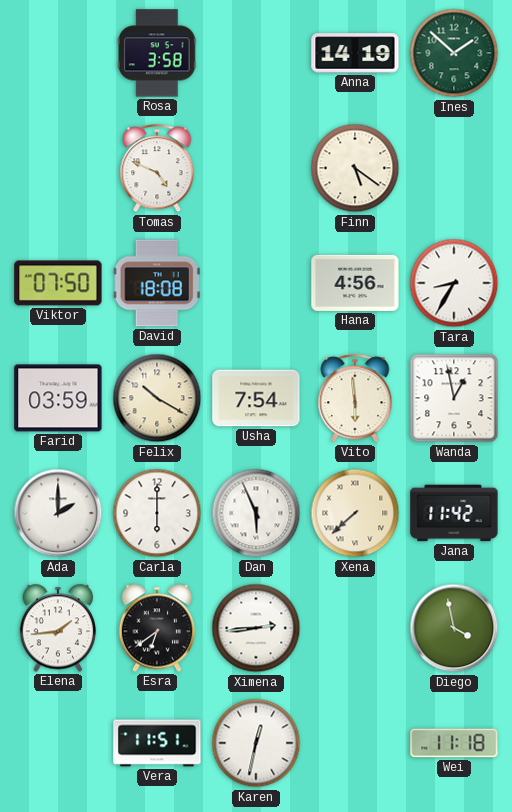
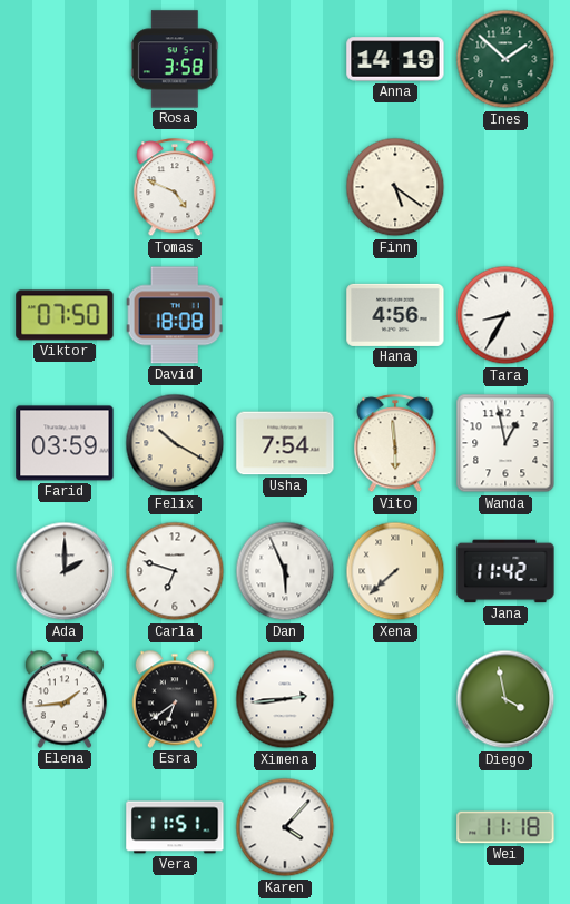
Carla: 6:00 -> 6:48 (175, 571)
Karen: 12:32 -> 4:07 (285, 827)
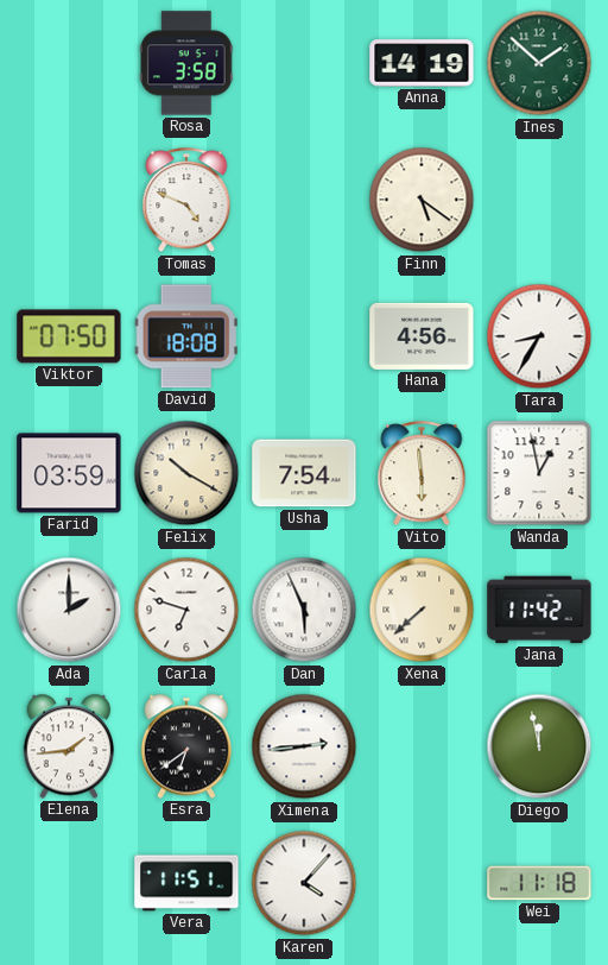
Diego: 3:58 -> 11:58 (539, 746)
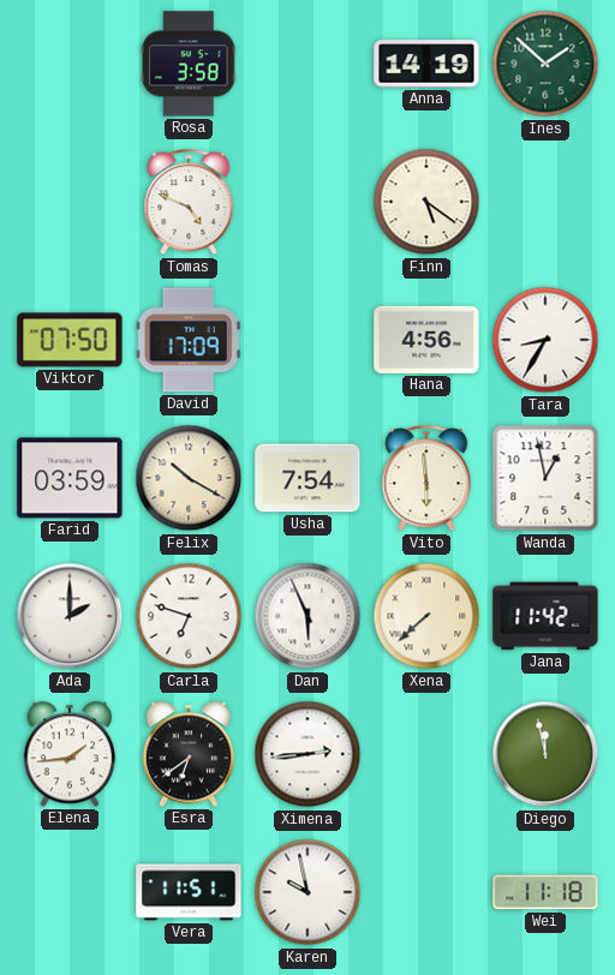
David: 18:08 -> 17:09 (189, 340)
Karen: 4:07 -> 9:58 (307, 892)
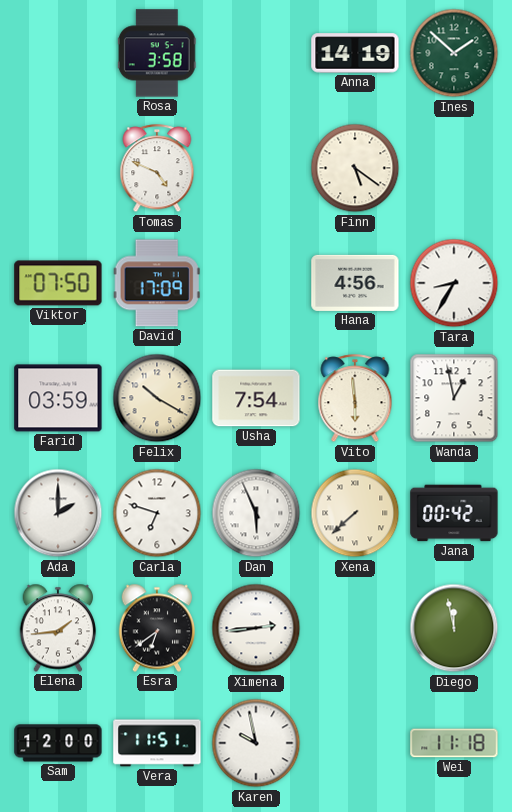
Jana: 11:42 -> 00:42 (454, 513)
Sam: none -> 12:00 (58, 743)
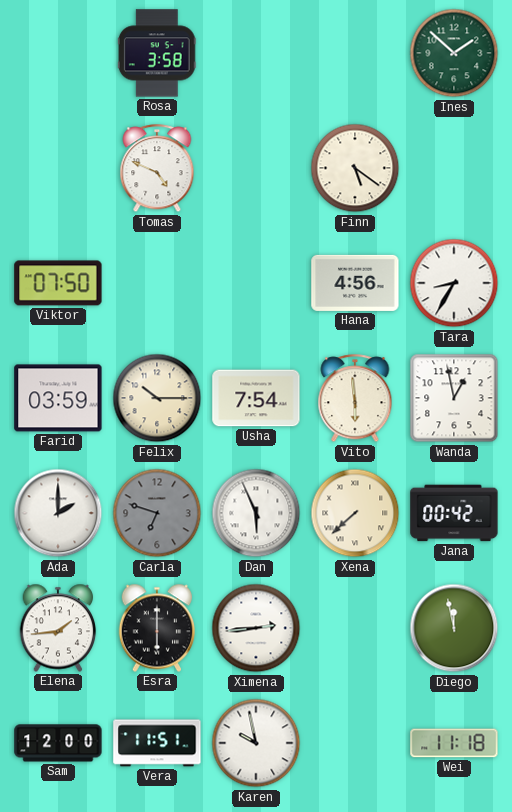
Anna: 14:19 -> none (355, 53)
David: 17:09 -> none (157, 283)
Felix: 10:20 -> 10:15 (157, 398)
Carla dial: white -> grey (157, 513)
Esra: 6:39 -> 6:00 (157, 628)
